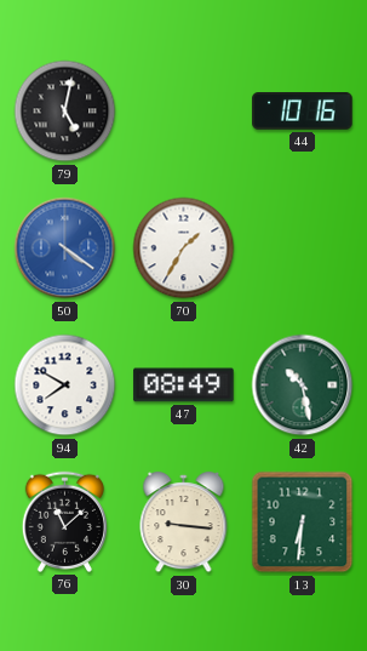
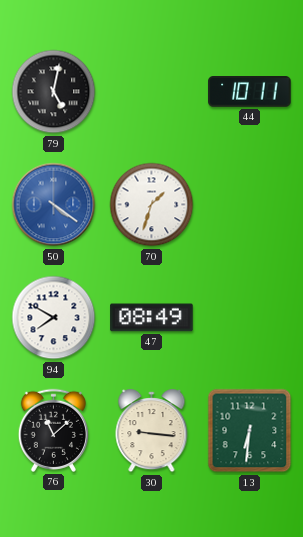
44: 10:16 -> 10:11 (250, 92)
70: 1:35 -> 1:33 (152, 205)
42: 10:28 -> none (303, 386)
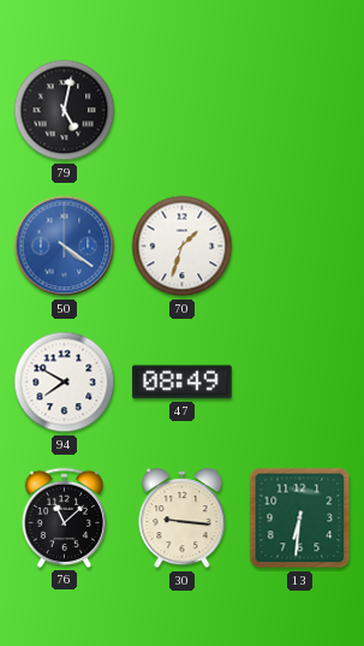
44: 10:11 -> none (250, 92)
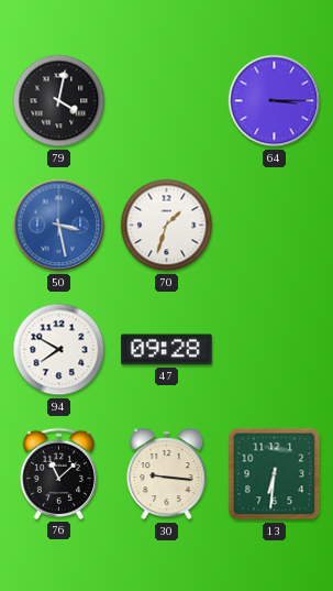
79: 5:02 -> 4:02 (59, 101)
64: none -> 3:15 (275, 101)
50: 4:21 -> 3:28 (59, 226)
47: 08:49 -> 09:28 (167, 350)
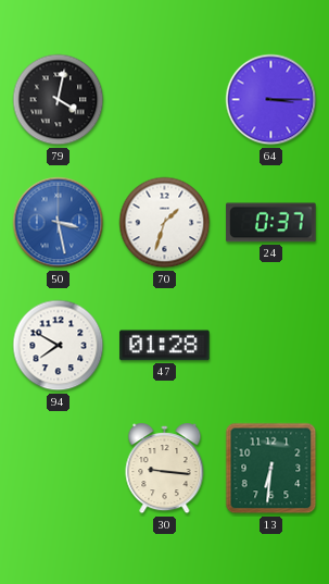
24: none -> 0:37 (271, 223)
47: 09:28 -> 01:28 (165, 346)
76: 11:08 -> none (58, 473)
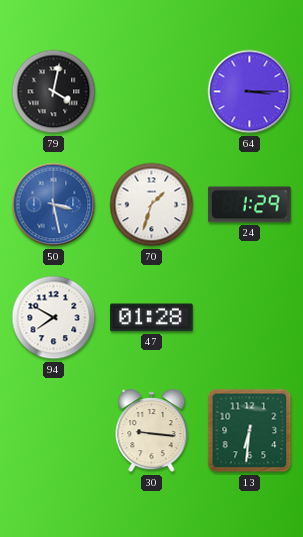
24: 0:37 -> 1:29 (250, 205)
